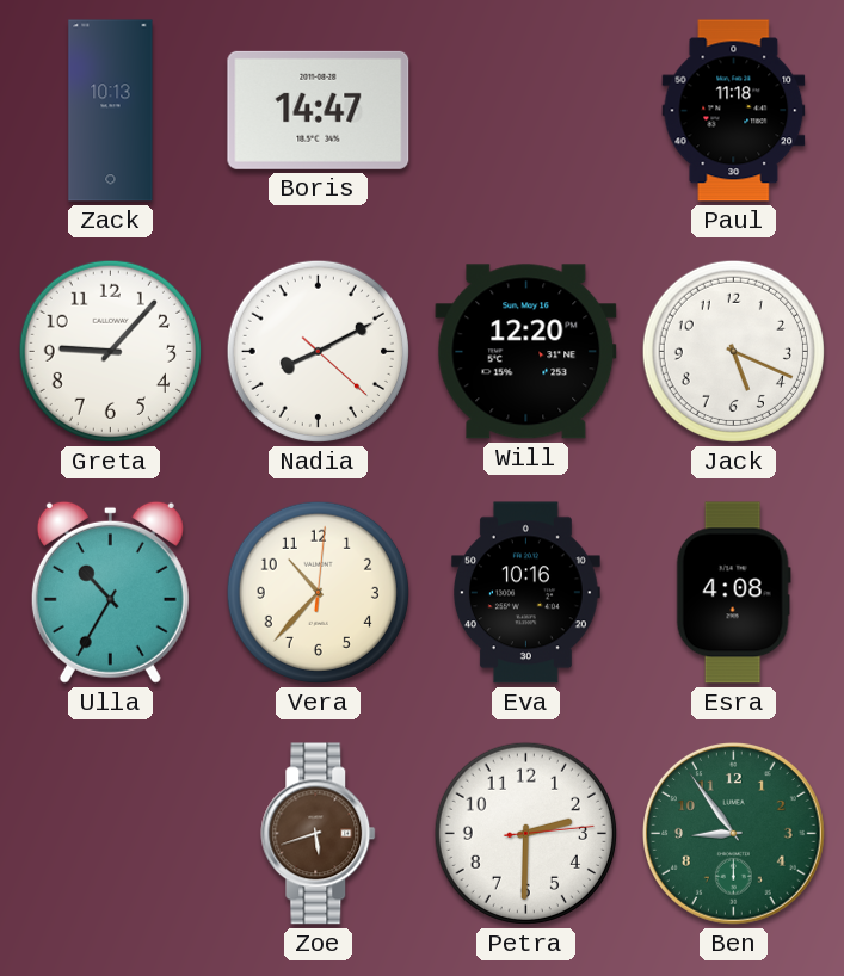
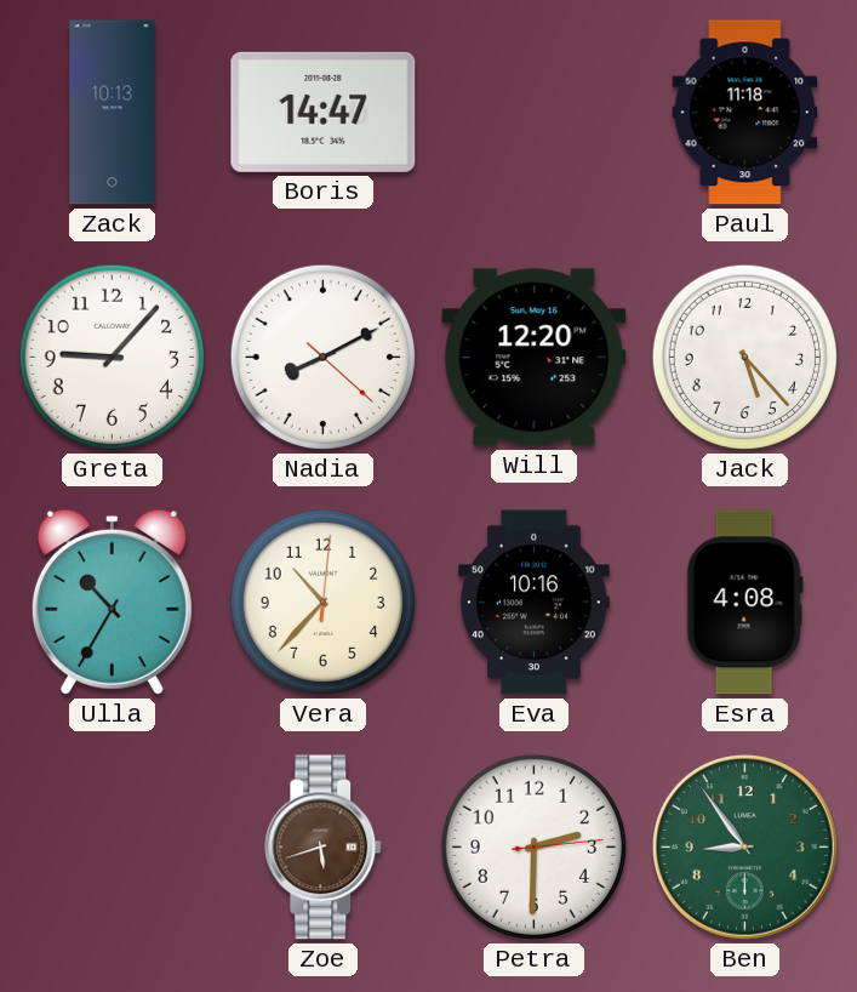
Jack: 5:19 -> 5:23 (744, 357)
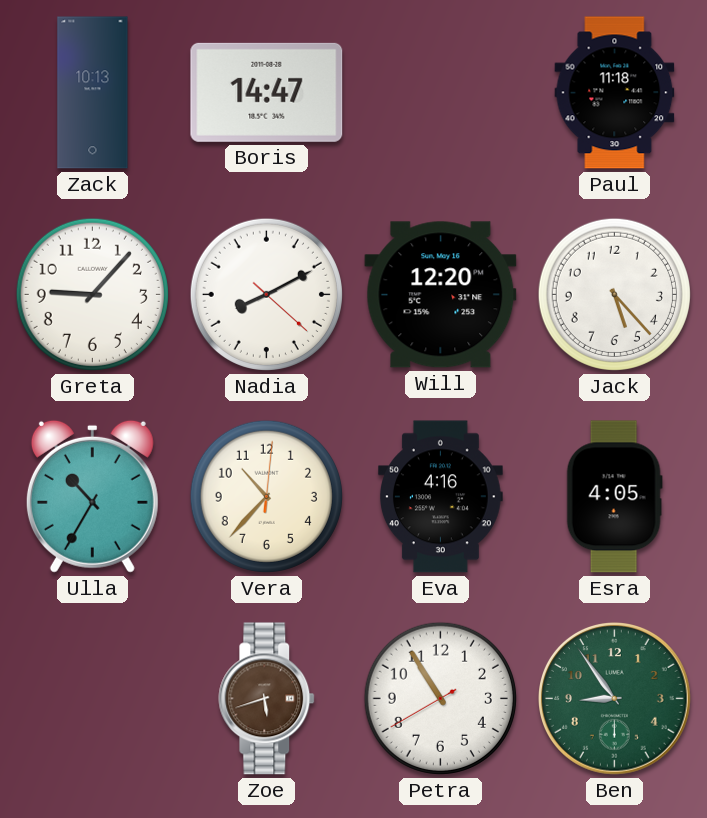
Eva: 10:16 -> 4:16 (440, 497)
Esra: 4:08 -> 4:05 (614, 497)
Petra: 2:30 -> 10:54 (440, 698)
